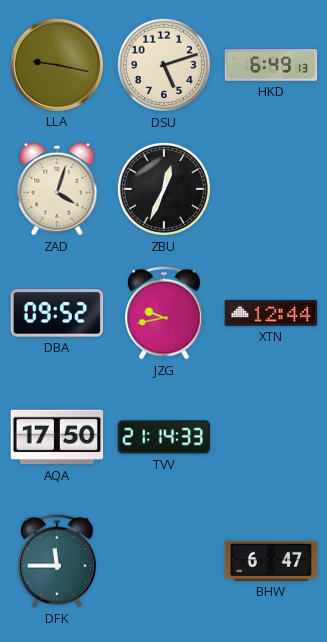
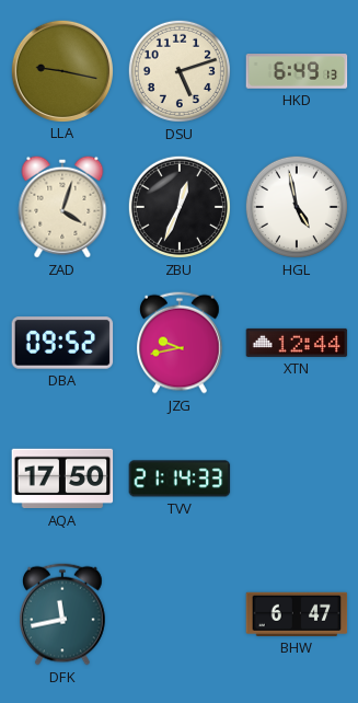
HGL: none -> 4:58 (297, 207)
DFK: 11:45 -> 11:43 (63, 614)
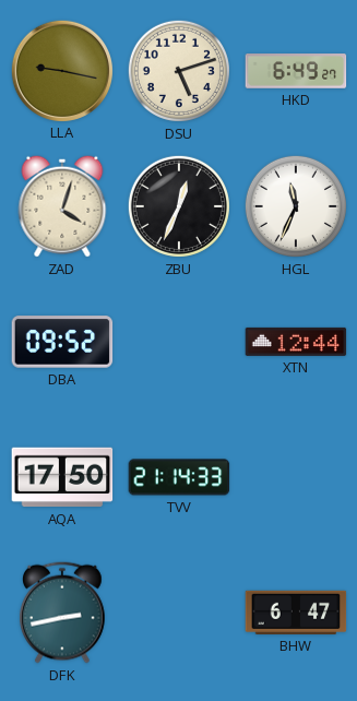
HKD: 6:49:13 -> 6:49:27 (296, 71)
HGL: 4:58 -> 11:34 (296, 206)
JZG: 9:43 -> none (181, 343)
DFK: 11:43 -> 2:43 (63, 613)
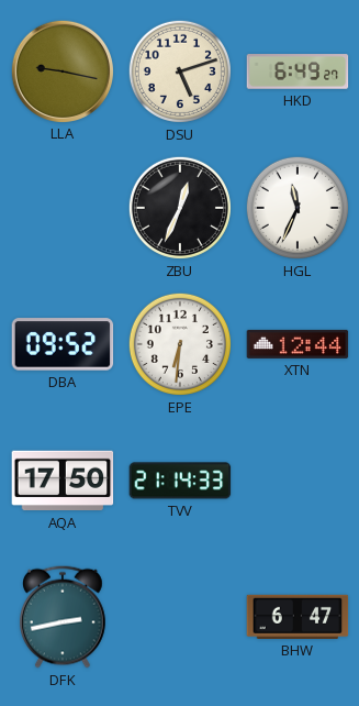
ZAD: 4:03 -> none (62, 206)
EPE: none -> 6:31 (180, 344)
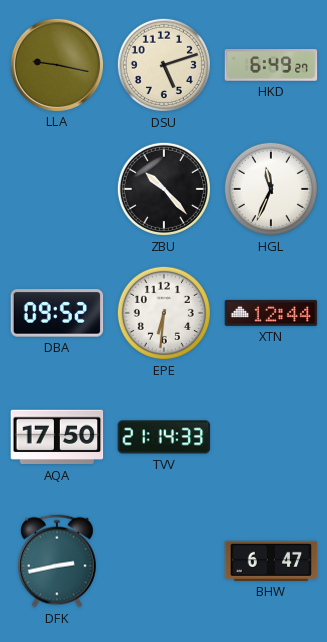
ZBU: 12:34 -> 10:23 (164, 189)
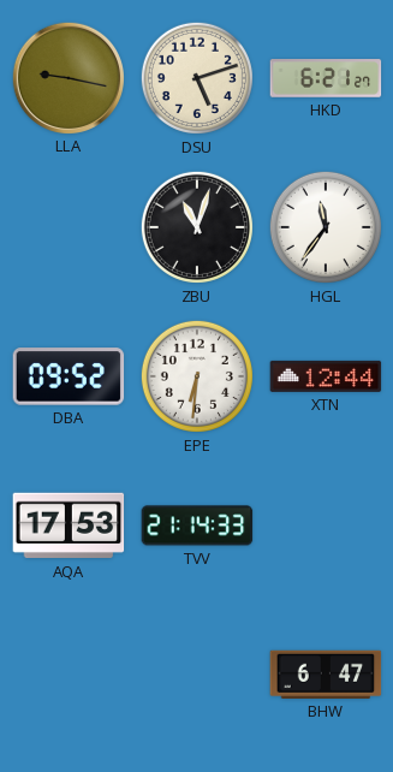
HKD: 6:49 -> 6:21 (326, 78)
ZBU: 10:23 -> 11:03 (197, 227)
HGL: 11:34 -> 11:36 (326, 227)
AQA: 17:50 -> 17:53 (69, 525)
DFK: 2:43 -> none (58, 561)
